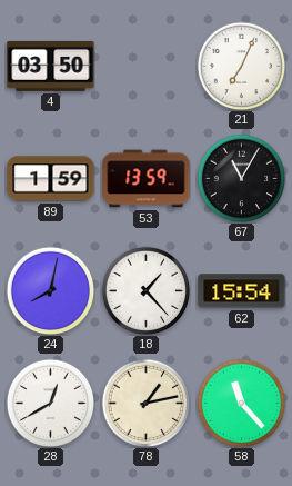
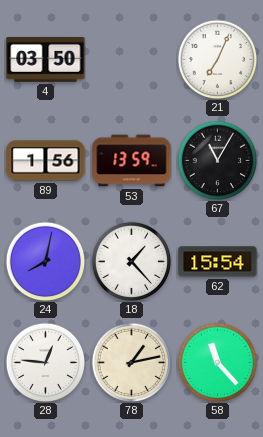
89: 1:59 -> 1:56 (46, 161)
28: 12:40 -> 12:46 (45, 362)
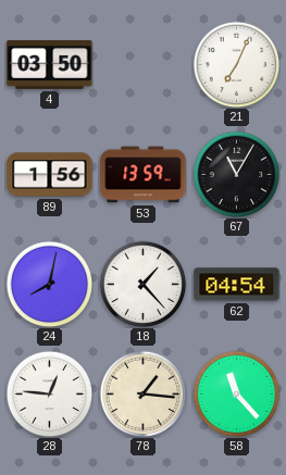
62: 15:54 -> 04:54 (237, 285)
78: 1:13 -> 1:16 (142, 393)
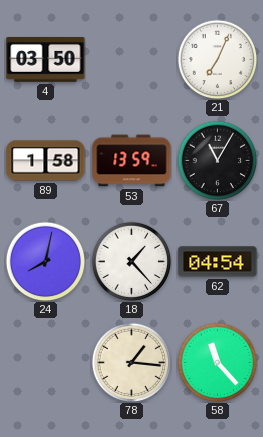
89: 1:56 -> 1:58 (46, 161)
28: 12:46 -> none (49, 393)
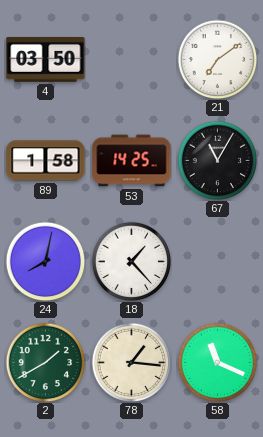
21: 7:04 -> 7:09 (217, 59)
53: 13:59 -> 14:25 (132, 161)
62: 04:54 -> none (218, 262)
2: none -> 1:40 (45, 362)
58: 11:23 -> 11:19 (217, 362)
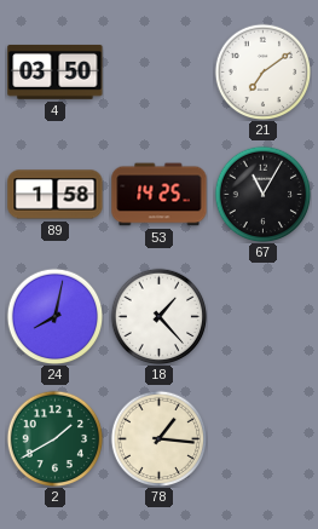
58: 11:19 -> none (217, 362)
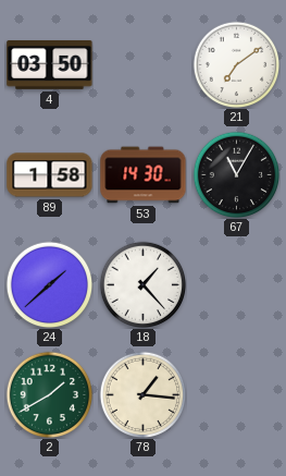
53: 14:25 -> 14:30 (144, 175)
24: 8:02 -> 1:38 (49, 284)
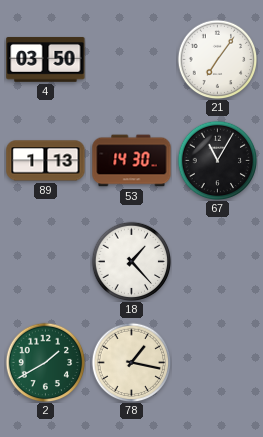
21: 7:09 -> 7:06 (217, 59)
89: 1:58 -> 1:13 (46, 161)
24: 1:38 -> none (49, 284)
78: 1:16 -> 1:17 (131, 362)
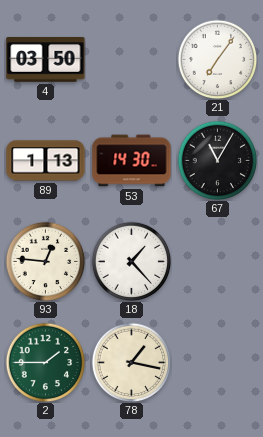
93: none -> 12:46 (45, 261)
2: 1:40 -> 1:45 (45, 362)
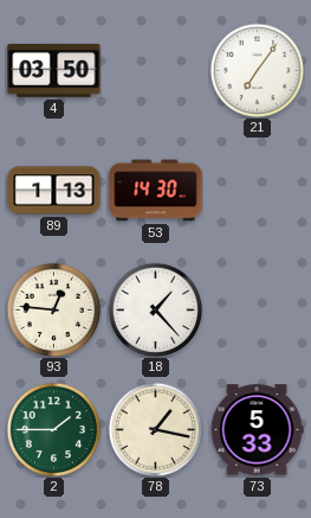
67: 11:05 -> none (217, 160)
73: none -> 5:33 (257, 430)
